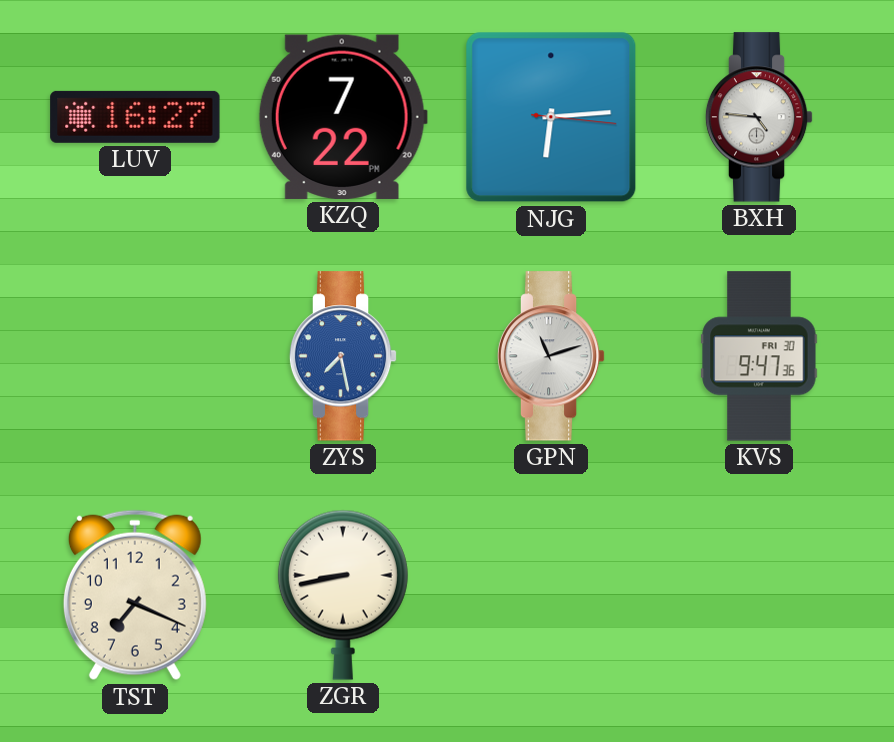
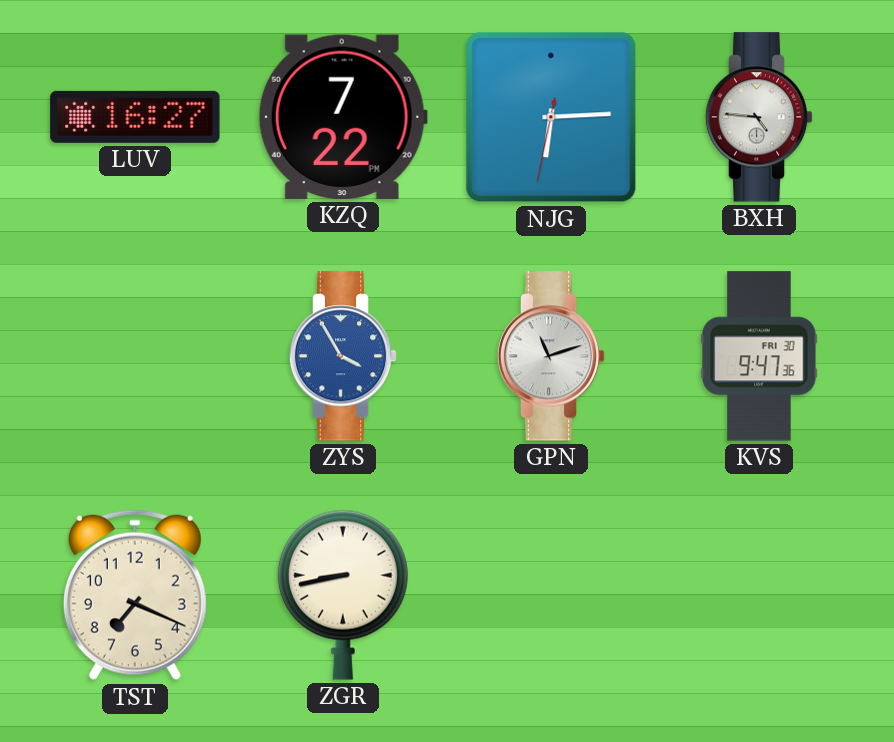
NJG: 6:14:16 -> 6:14:32 (551, 117)
ZYS: 7:28 -> 3:55 (343, 356)
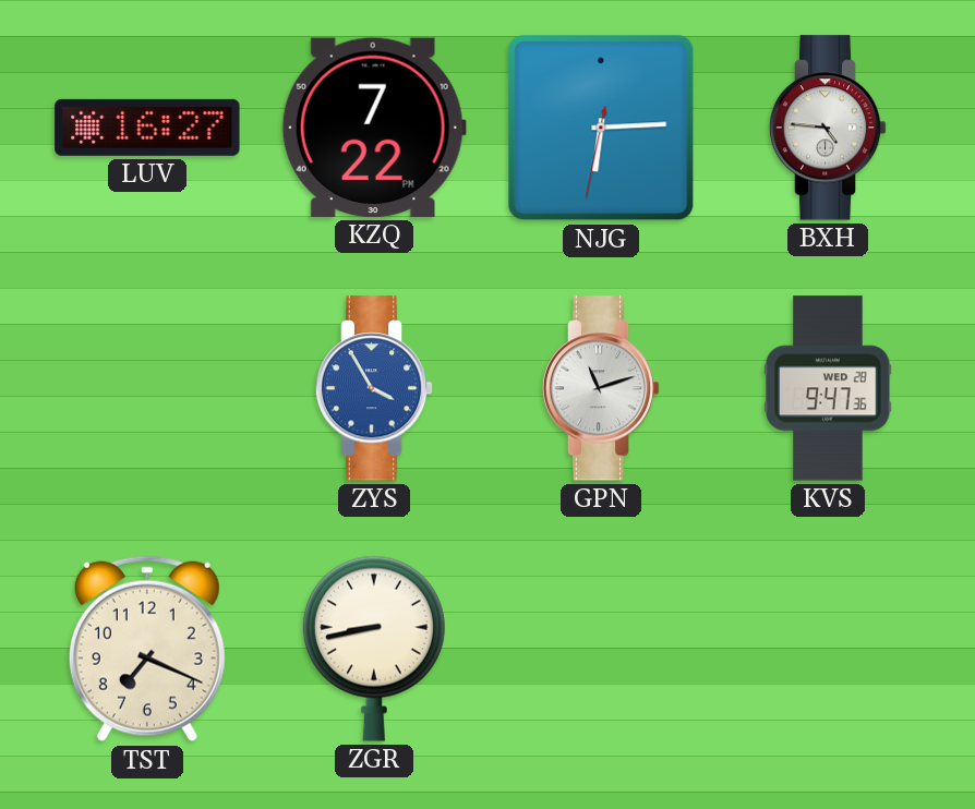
KVS date: FRI 30 -> WED 28 (828, 388)
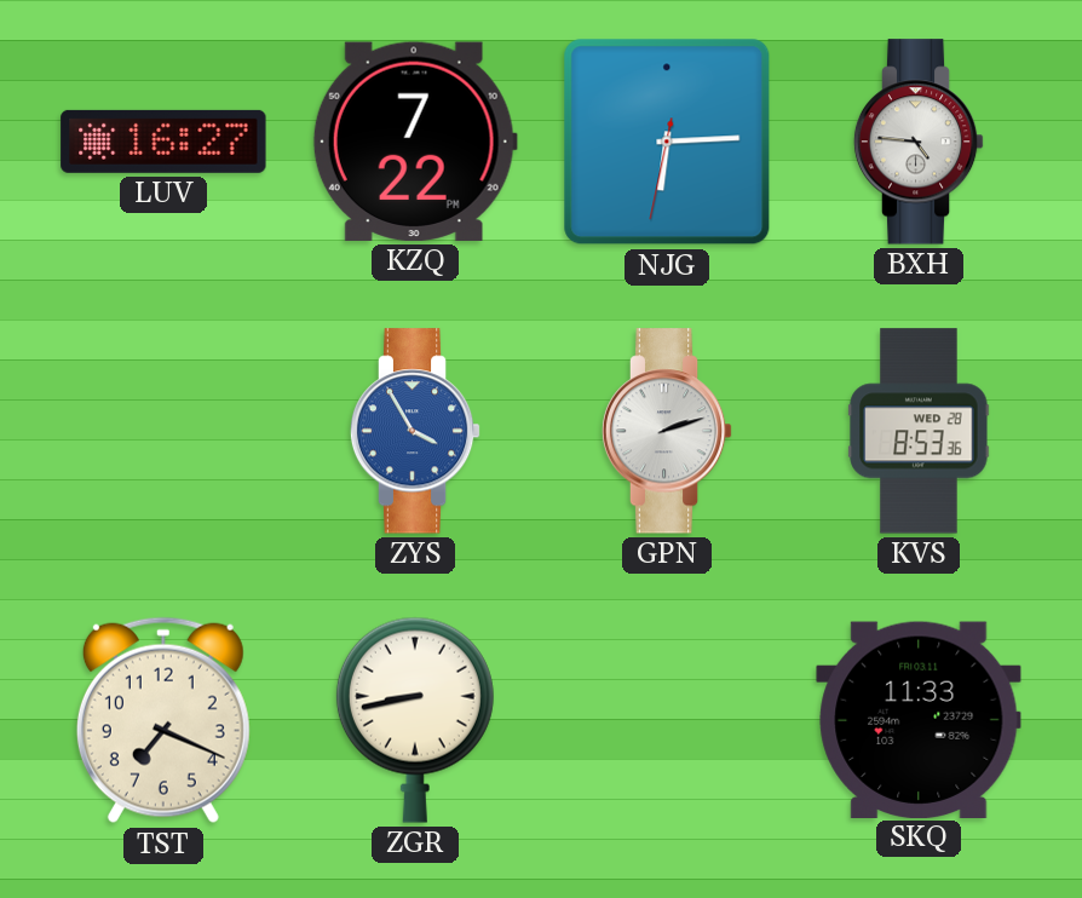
GPN: 11:12 -> 2:12 (667, 431)
KVS: 9:47 -> 8:53 (919, 431)
SKQ: none -> 11:33 (919, 719)
